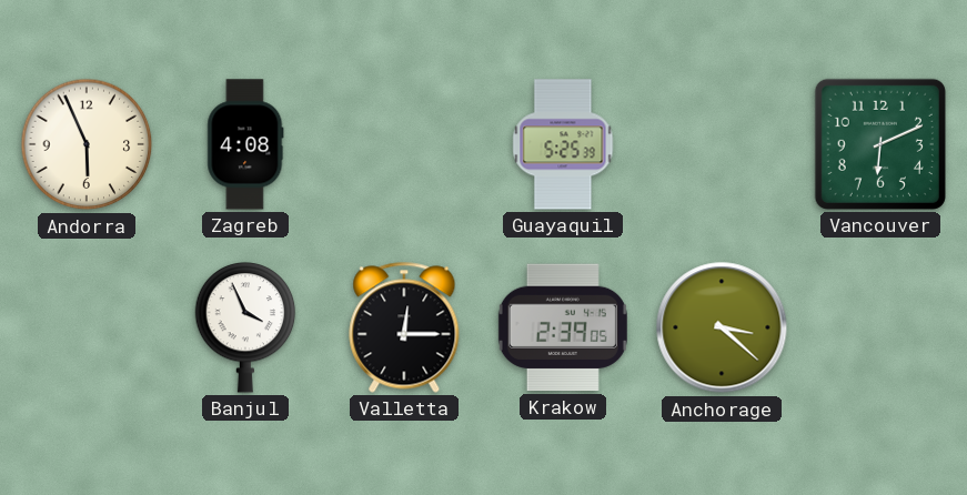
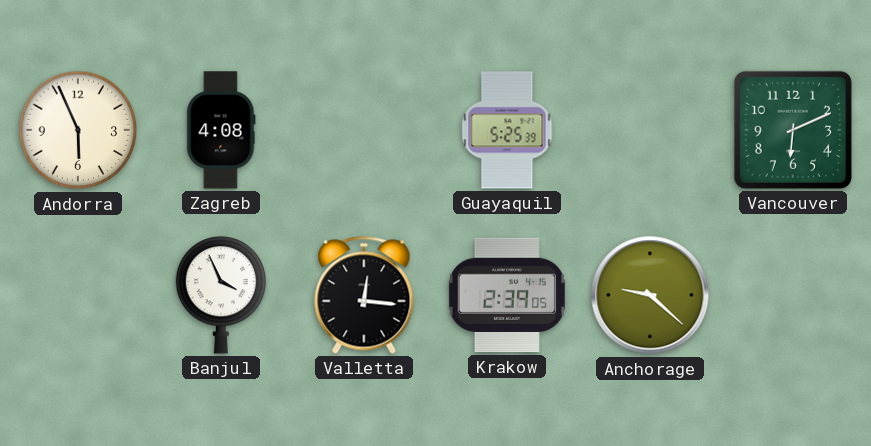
Valletta: 12:15 -> 12:16 (364, 295)
Anchorage: 3:22 -> 9:22 (650, 295)
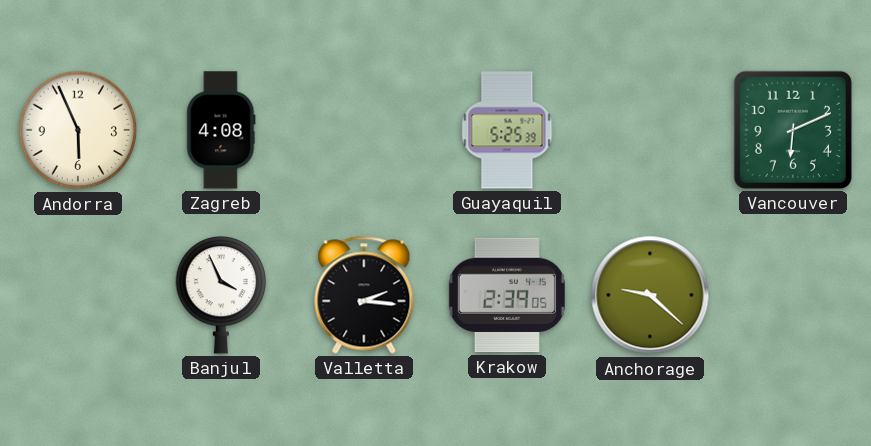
Valletta: 12:16 -> 2:16 (364, 295)
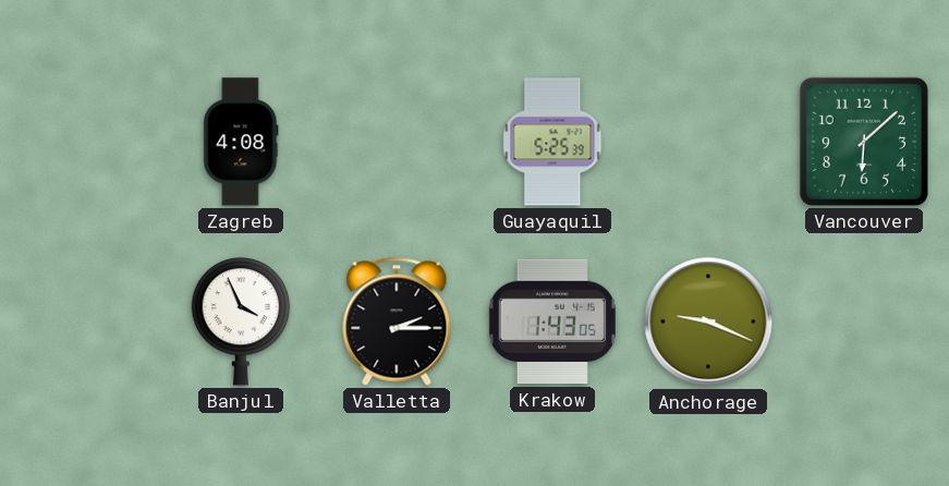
Andorra: 5:56 -> none (78, 130)
Vancouver: 6:11 -> 6:08 (864, 142)
Valletta: 2:16 -> 2:15 (397, 321)
Krakow: 2:39 -> 1:43 (552, 321)
Anchorage: 9:22 -> 9:19 (708, 321)
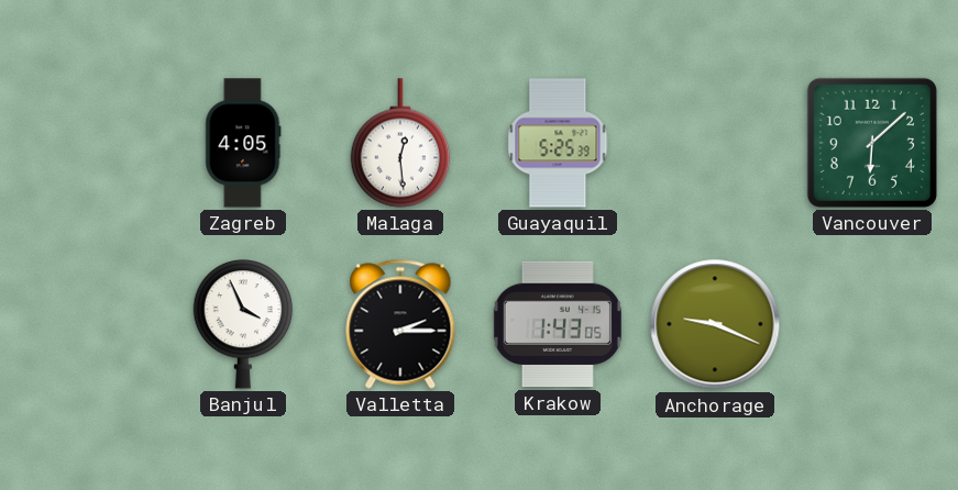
Zagreb: 4:08 -> 4:05 (243, 143)
Malaga: none -> 12:29 (400, 143)
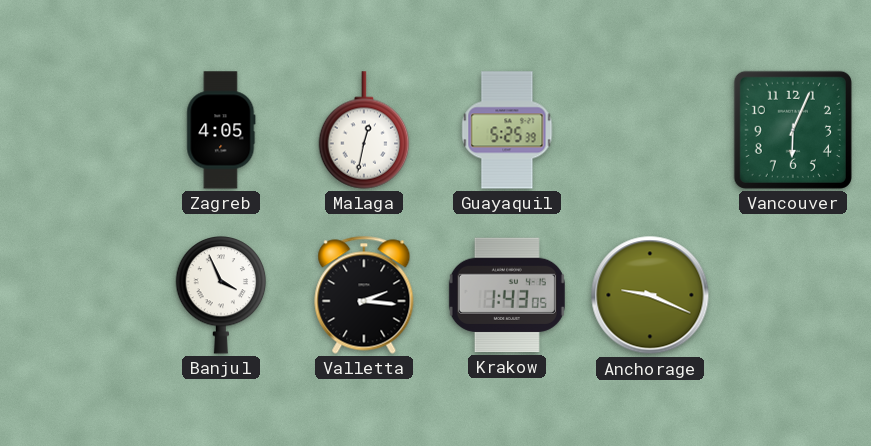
Malaga: 12:29 -> 12:32 (364, 130)
Vancouver: 6:08 -> 6:04 (793, 130)
Valletta: 2:15 -> 2:16 (364, 295)
